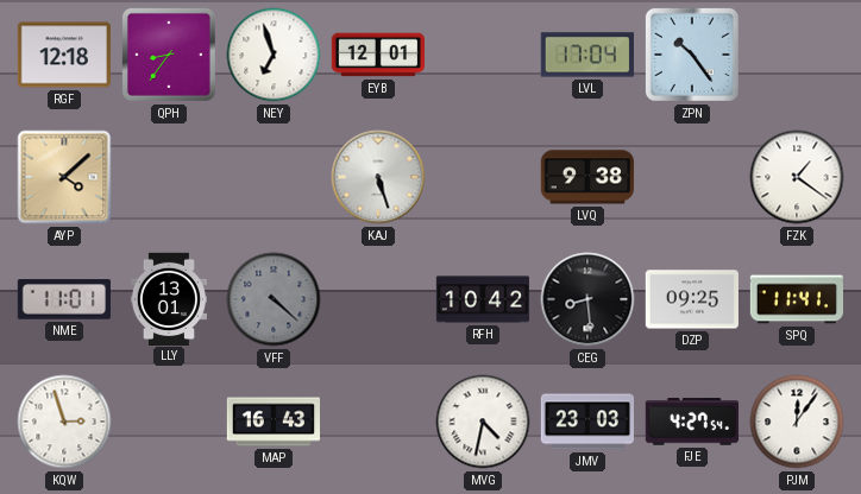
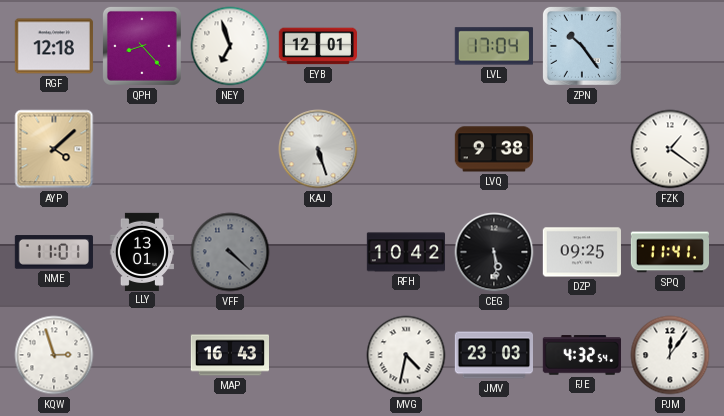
QPH: 8:36 -> 8:23 (142, 46)
CEG: 8:29 -> 5:29 (494, 252)
FJE: 4:27 -> 4:32 (582, 355)
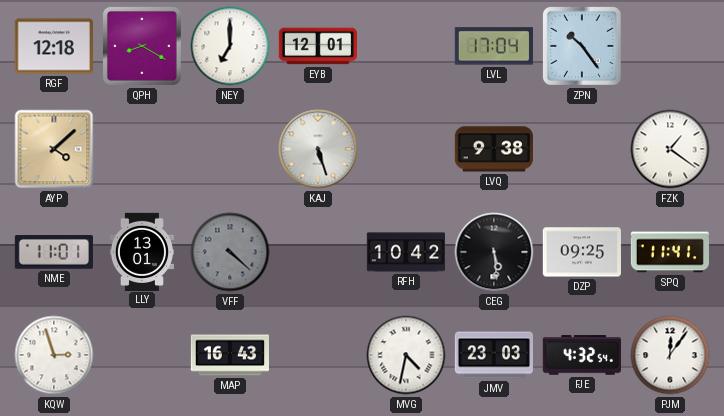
QPH: 8:23 -> 8:20 (142, 46)
NEY: 6:57 -> 7:00 (230, 46)
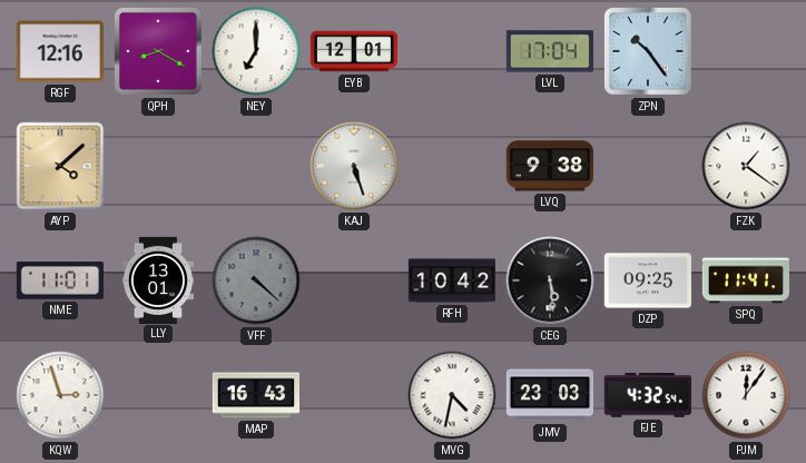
RGF: 12:18 -> 12:16 (60, 51)
